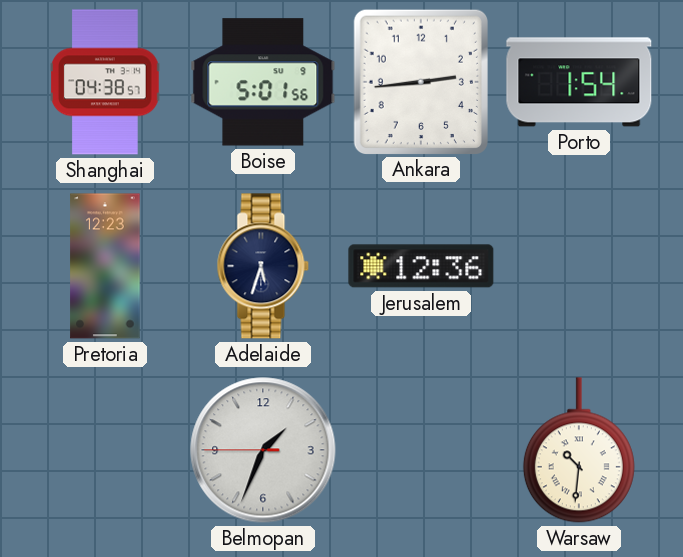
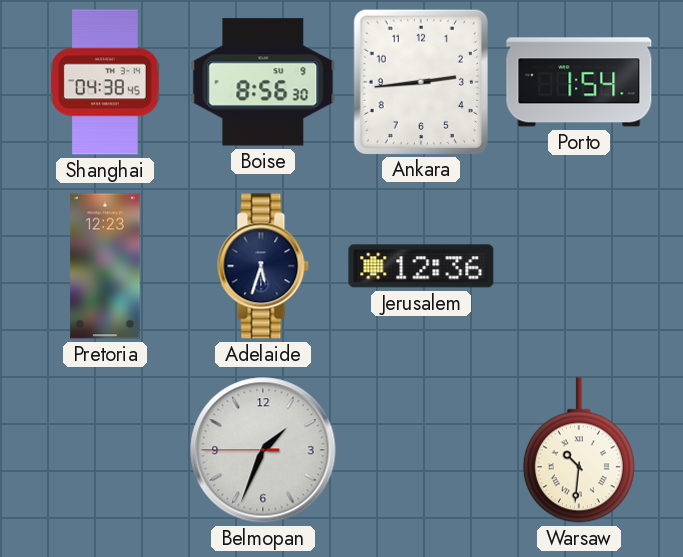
Shanghai: 04:38:57 -> 04:38:45 (105, 82)
Boise: 5:01 -> 8:56 (263, 82)
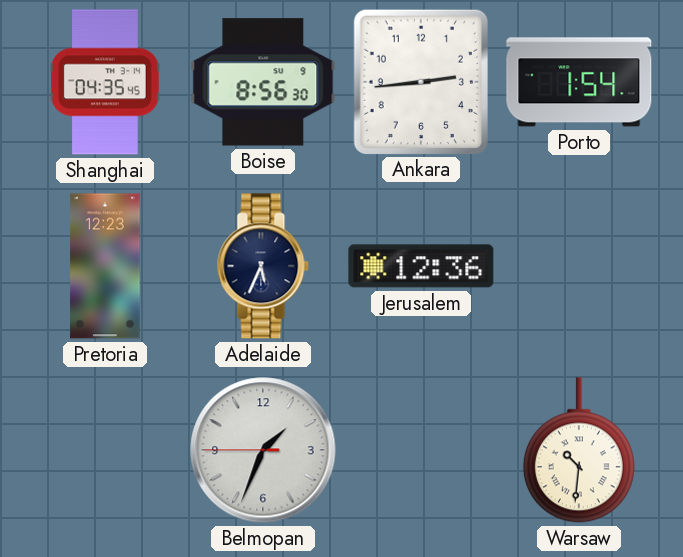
Shanghai: 04:38 -> 04:35 (105, 82)
Adelaide: 5:33 -> 5:34 (263, 266)
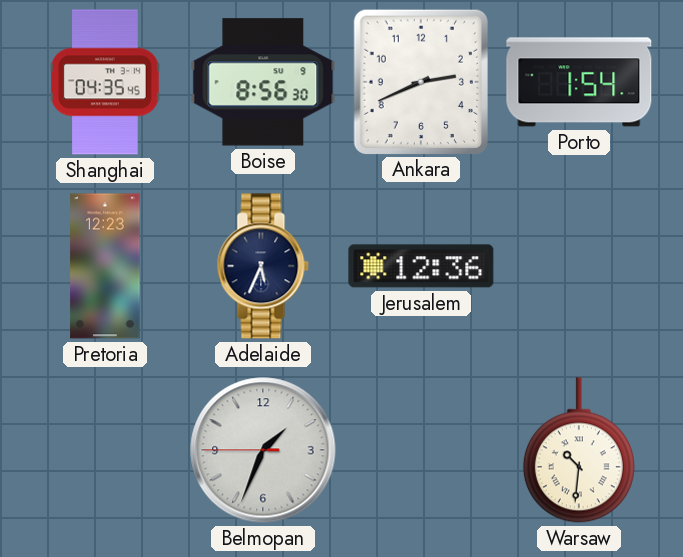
Ankara: 2:44 -> 2:41 (420, 81)
